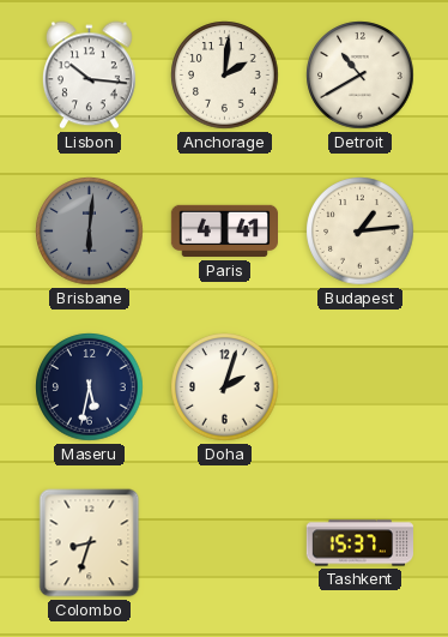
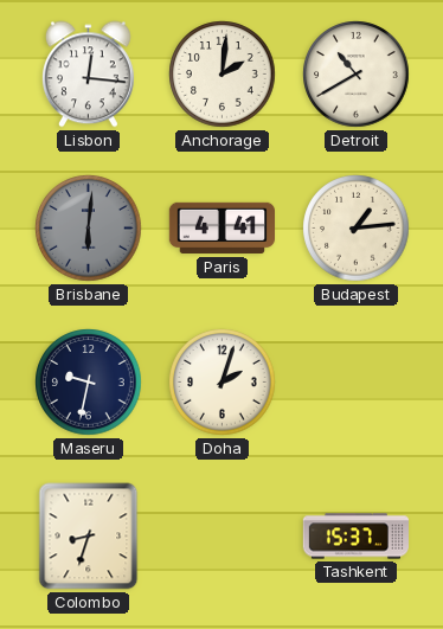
Lisbon: 10:16 -> 12:16 (88, 75)
Maseru: 5:32 -> 9:32 (89, 383)
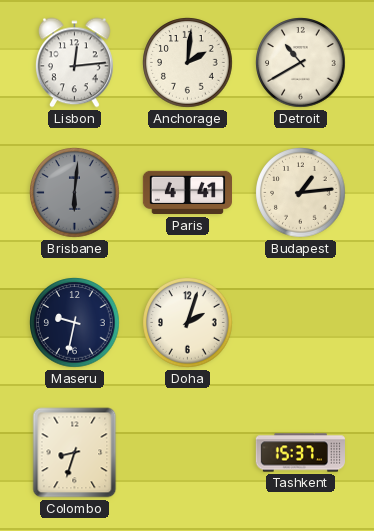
Lisbon: 12:16 -> 12:14 (74, 63)
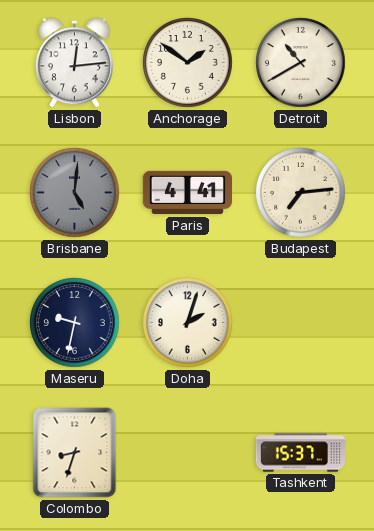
Anchorage: 2:01 -> 1:51 (188, 63)
Brisbane: 6:01 -> 5:01 (75, 193)
Budapest: 1:14 -> 7:14 (301, 193)
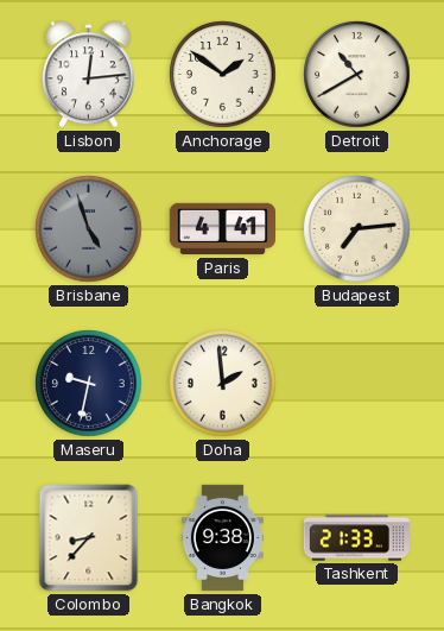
Brisbane: 5:01 -> 4:57 (89, 229)
Doha: 2:03 -> 1:59 (223, 384)
Colombo: 8:33 -> 8:37 (89, 538)
Bangkok: none -> 9:38 (222, 538)
Tashkent: 15:37 -> 21:33 (356, 538)
